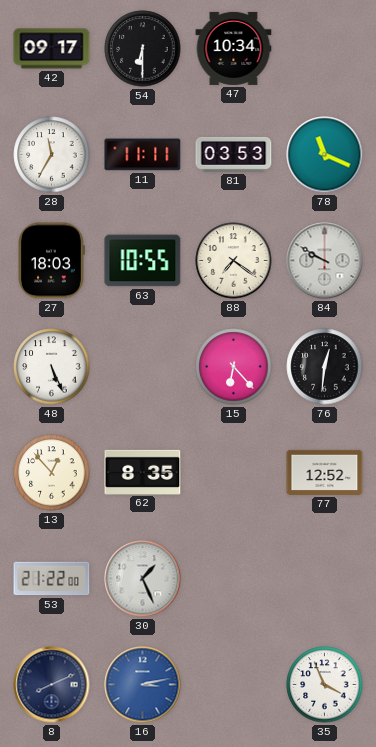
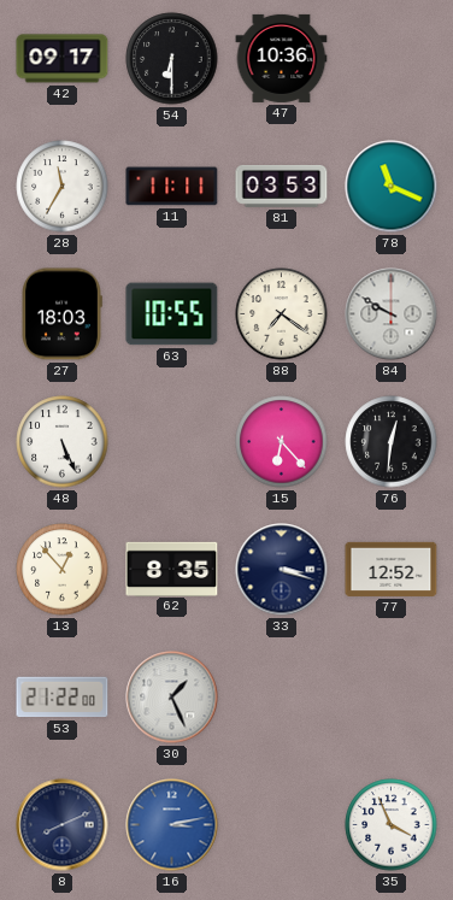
47: 10:34 -> 10:36 (282, 58)
33: none -> 3:18 (282, 570)
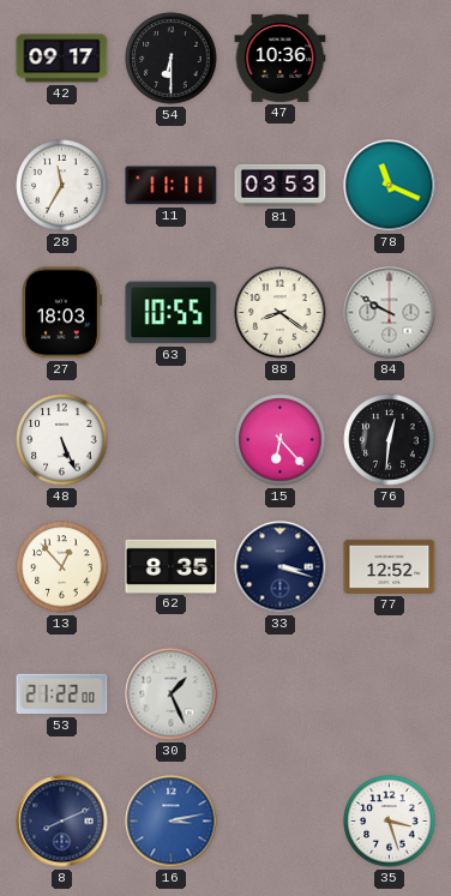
88: 7:21 -> 8:21 (281, 313)
35: 3:56 -> 3:27 (390, 822)
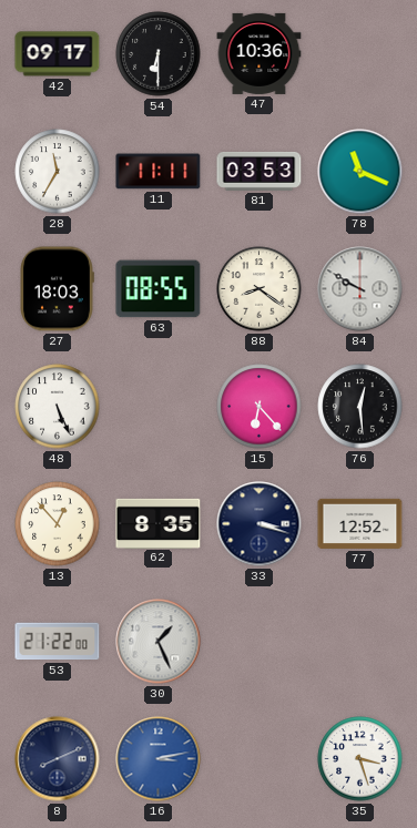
63: 10:55 -> 08:55 (159, 289)
76: 12:31 -> 12:29 (360, 407)
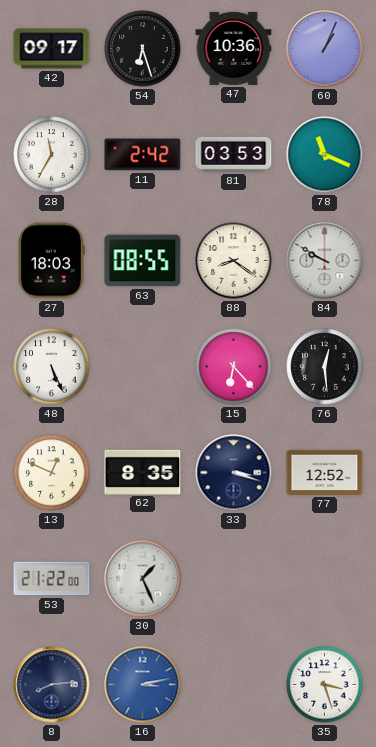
54: 6:30 -> 6:27 (143, 49)
60: none -> 1:04 (325, 49)
11: 11:11 -> 2:42 (143, 155)
13: 12:53 -> 12:49 (52, 473)
8: 8:11 -> 8:14 (52, 685)
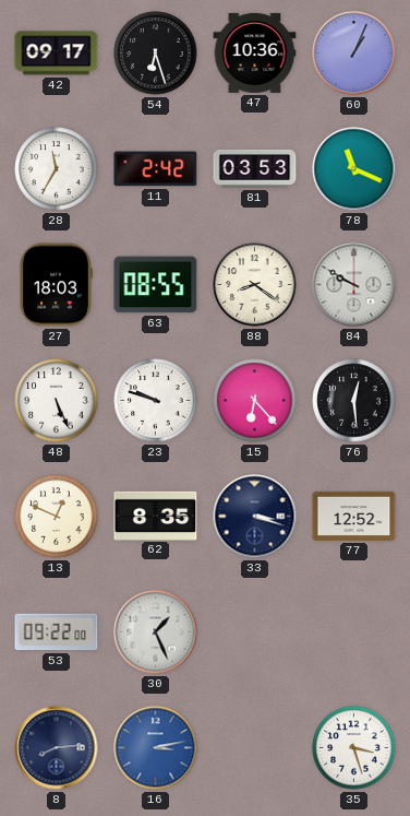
23: none -> 9:48 (156, 401)
53: 21:22 -> 09:22 (57, 632)
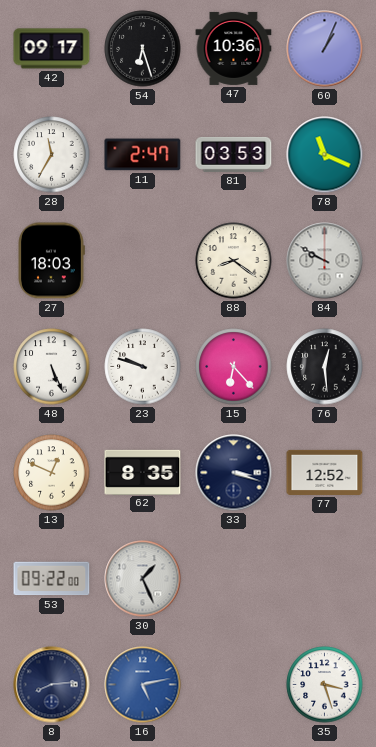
11: 2:42 -> 2:47 (143, 155)
63: 08:55 -> none (156, 285)
16: 3:13 -> 5:13 (143, 685)
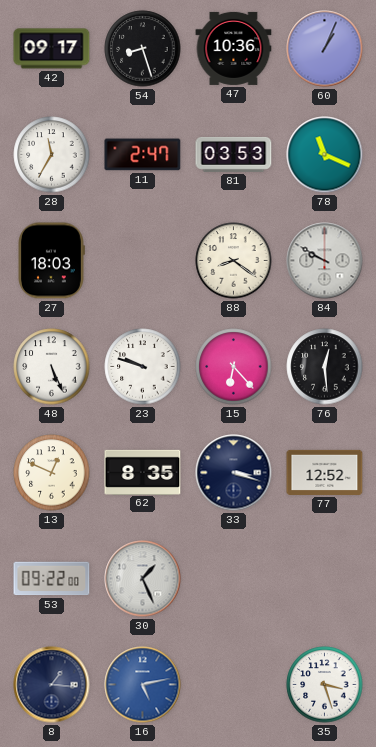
54: 6:27 -> 8:27 (143, 49)
8: 8:14 -> 1:16 (52, 685)
